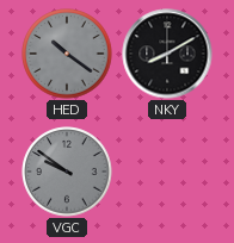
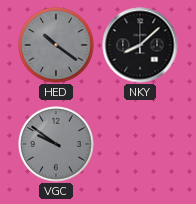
NKY: 8:10 -> 8:08 (140, 45)
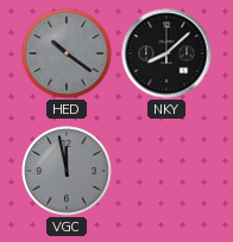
VGC: 9:51 -> 11:58 (67, 171)
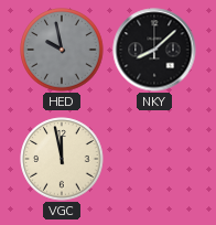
HED: 10:21 -> 9:58 (62, 50)
VGC dial: grey -> cream (62, 159)
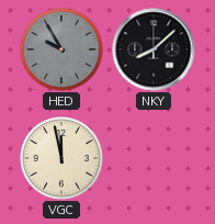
HED: 9:58 -> 9:55 (61, 49)
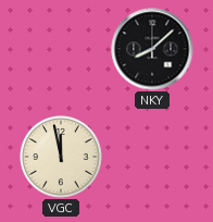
HED: 9:55 -> none (61, 49)
